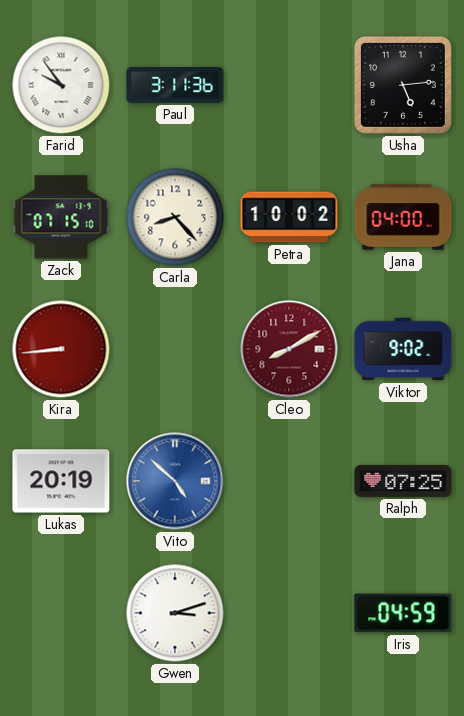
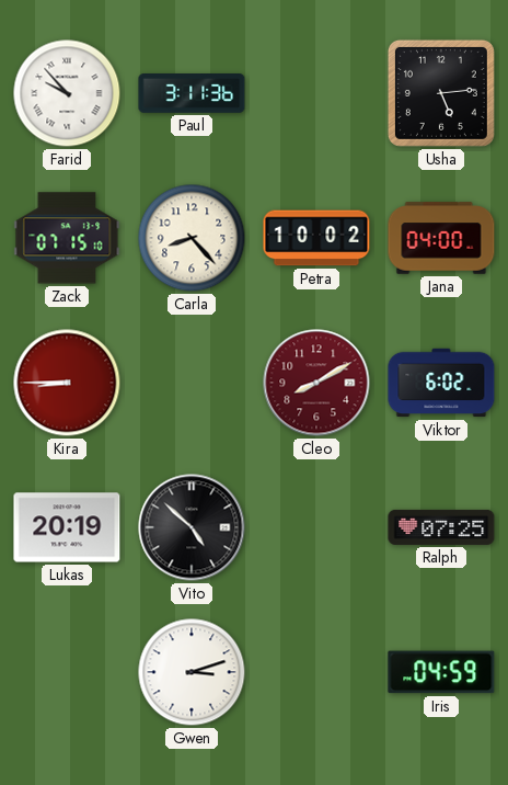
Farid: 9:54 -> 9:53 (67, 93)
Kira: 8:44 -> 8:45 (67, 383)
Viktor: 9:02 -> 6:02 (441, 383)
Vito dial: blue -> black (192, 527)
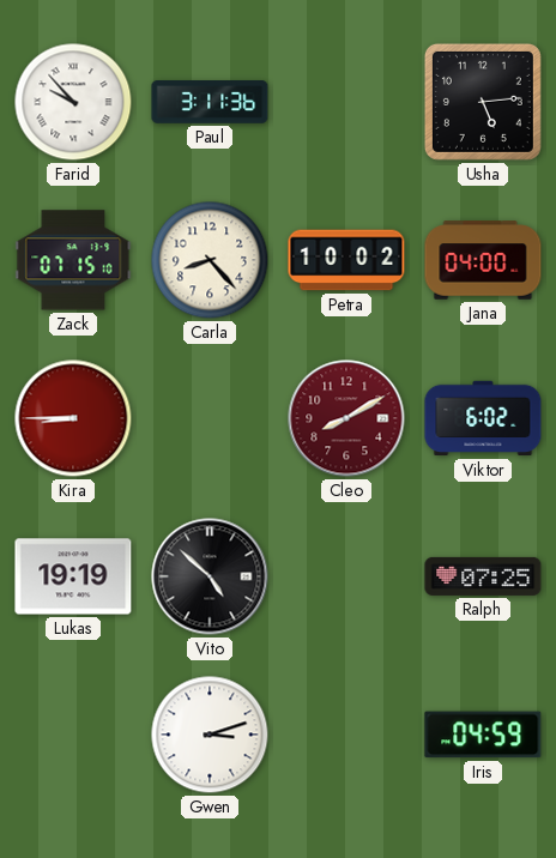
Lukas: 20:19 -> 19:19 (73, 576)
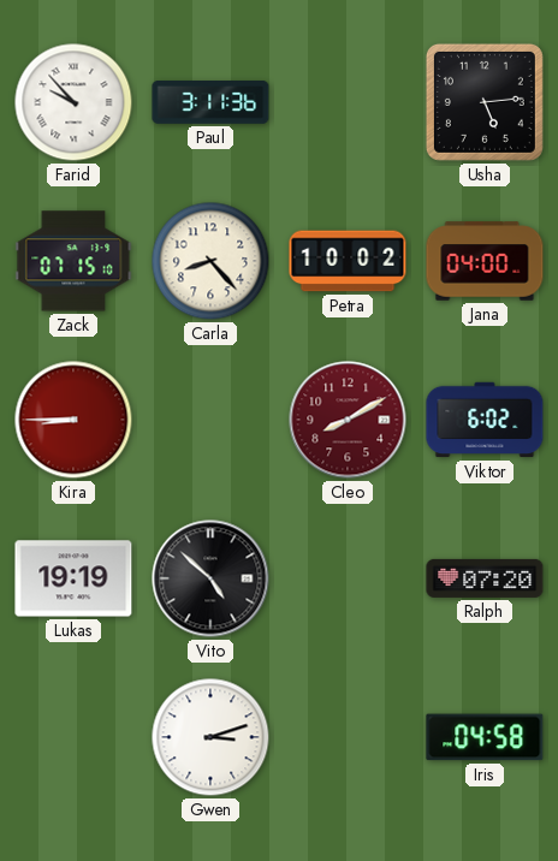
Ralph: 07:25 -> 07:20 (485, 578)
Iris: 04:59 -> 04:58 (485, 737)
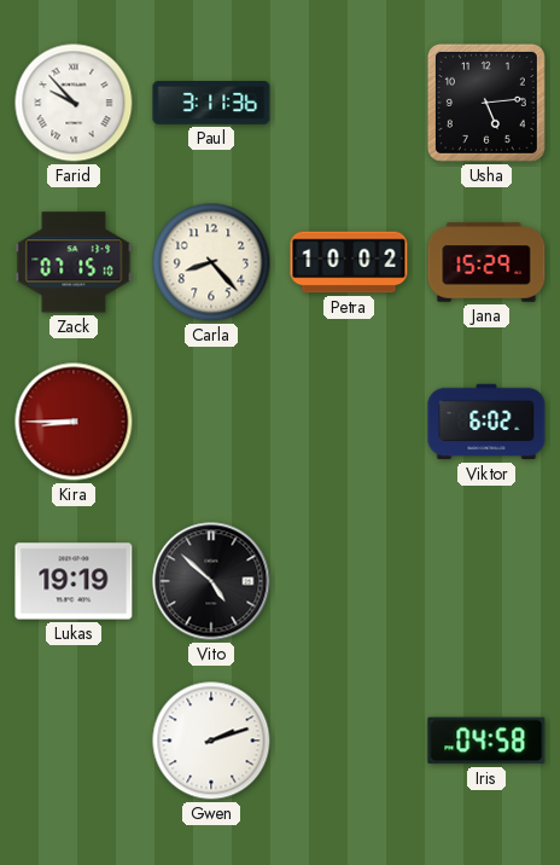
Jana: 04:00 -> 15:29 (486, 262)
Cleo: 8:10 -> none (348, 420)
Ralph: 07:20 -> none (485, 578)
Gwen: 3:12 -> 2:12 (211, 741)
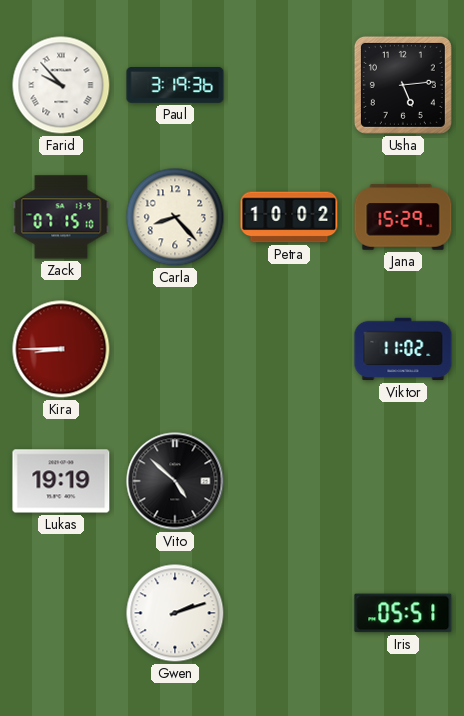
Paul: 3:11 -> 3:19 (175, 86)
Viktor: 6:02 -> 11:02 (403, 349)
Iris: 04:58 -> 05:51 (403, 613)
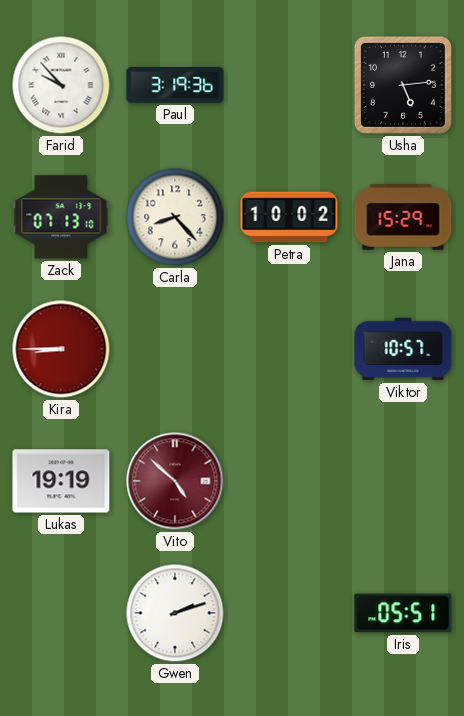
Zack: 07:15 -> 07:13 (61, 217)
Viktor: 11:02 -> 10:57 (403, 349)
Vito dial: black -> burgundy (175, 481)
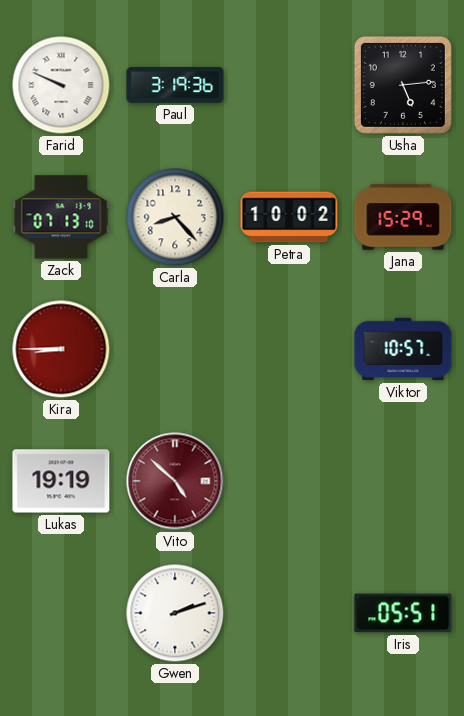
Farid: 9:53 -> 9:49 (61, 85)
